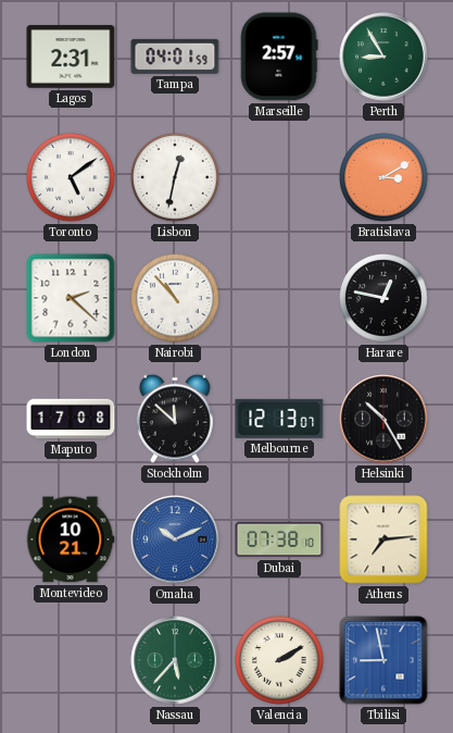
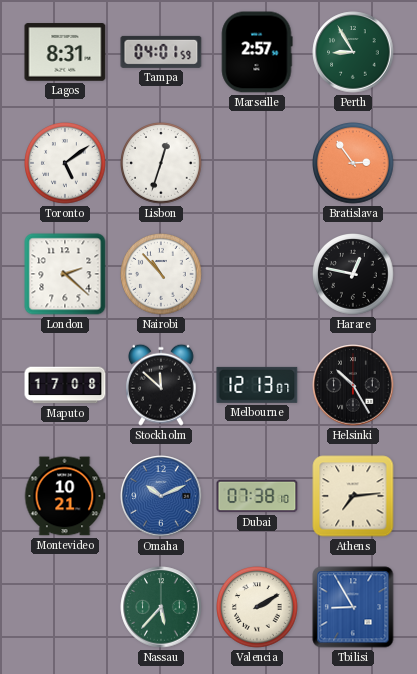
Lagos: 2:31 -> 8:31 (65, 52)
Lisbon: 12:32 -> 12:33 (162, 164)
Bratislava: 3:10 -> 2:54 (354, 164)
Tbilisi: 8:58 -> 8:55 (353, 607)
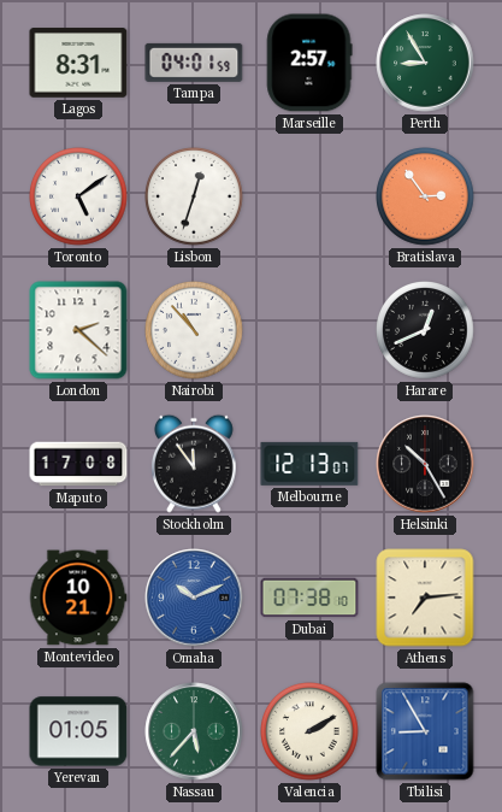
Harare: 12:47 -> 12:41 (426, 331)
Stockholm: 11:52 -> 11:54 (194, 464)
Yerevan: none -> 01:05 (78, 731)
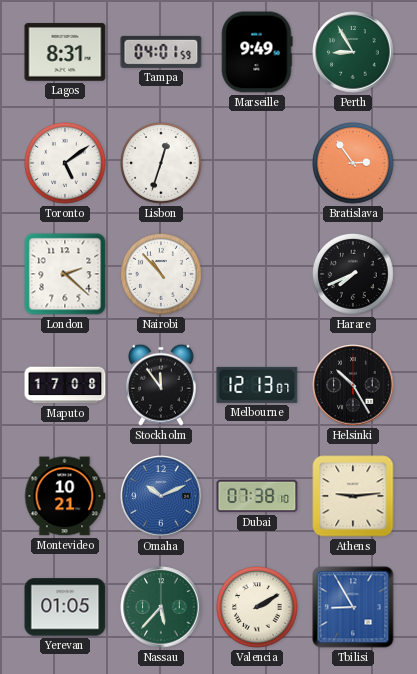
Marseille: 2:57 -> 9:49 (257, 52)
Harare: 12:41 -> 7:41 (354, 275)
Athens: 7:14 -> 9:14 (353, 496)
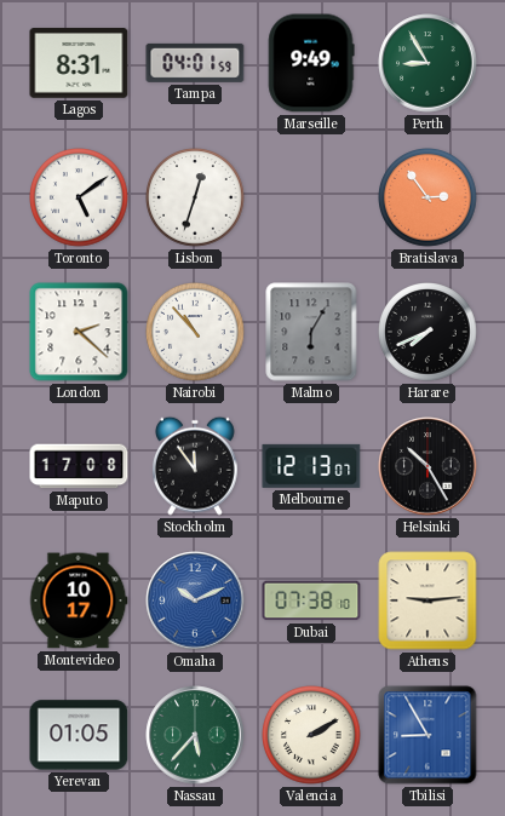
Malmo: none -> 6:05 (311, 332)
Montevideo: 10:21 -> 10:17 (79, 600)
